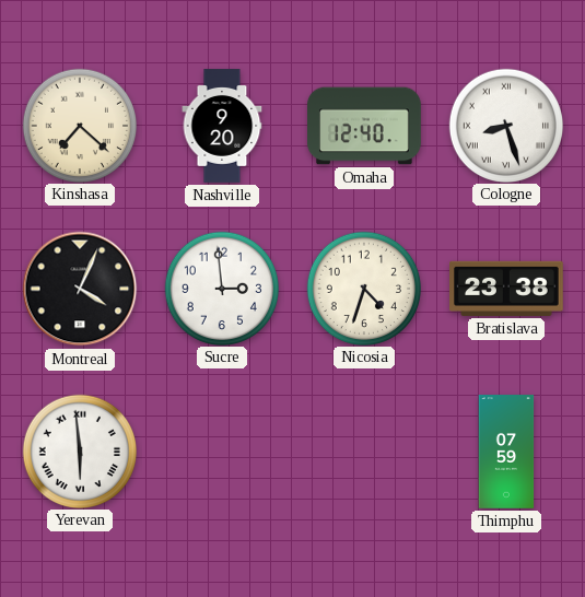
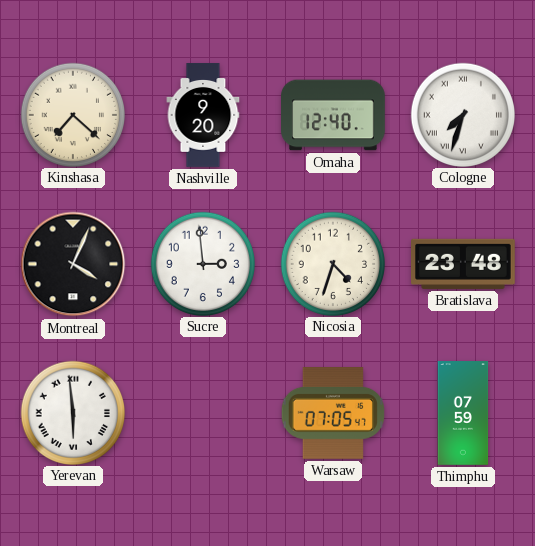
Cologne: 8:27 -> 7:33 (462, 114)
Bratislava: 23:38 -> 23:48 (464, 264)
Warsaw: none -> 07:05 (333, 414)
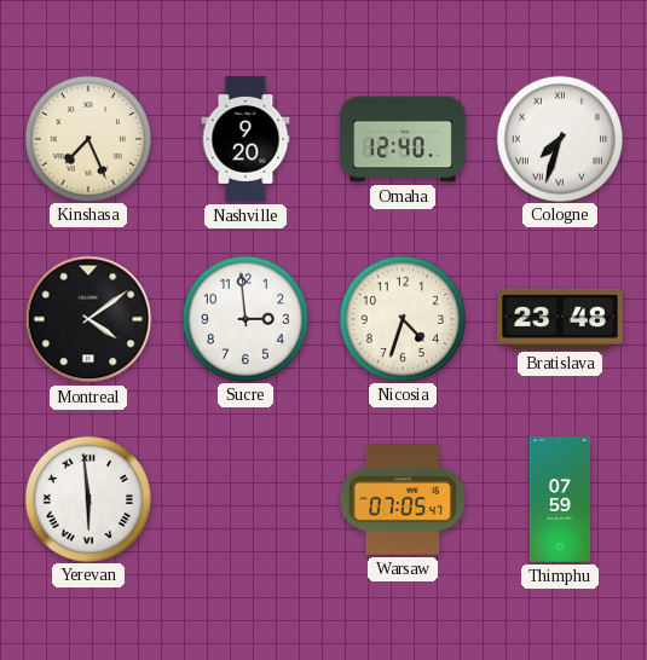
Kinshasa: 7:22 -> 7:26 (87, 138)
Montreal: 4:04 -> 4:09 (88, 319)
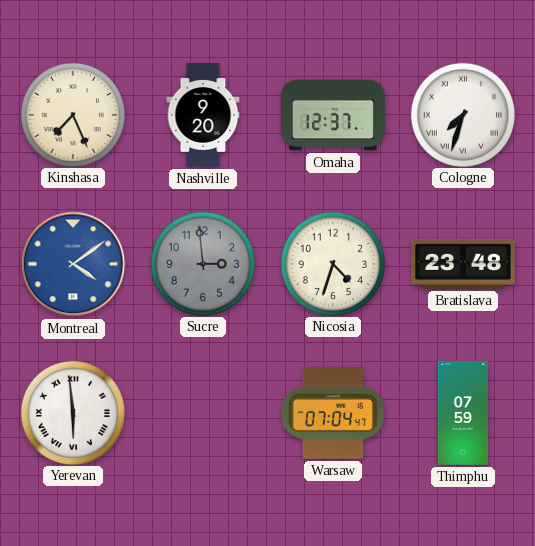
Omaha: 12:40 -> 12:37 (334, 115)
Montreal dial: black -> blue (73, 264)
Sucre dial: white -> grey (202, 263)
Warsaw: 07:05 -> 07:04 (333, 414)
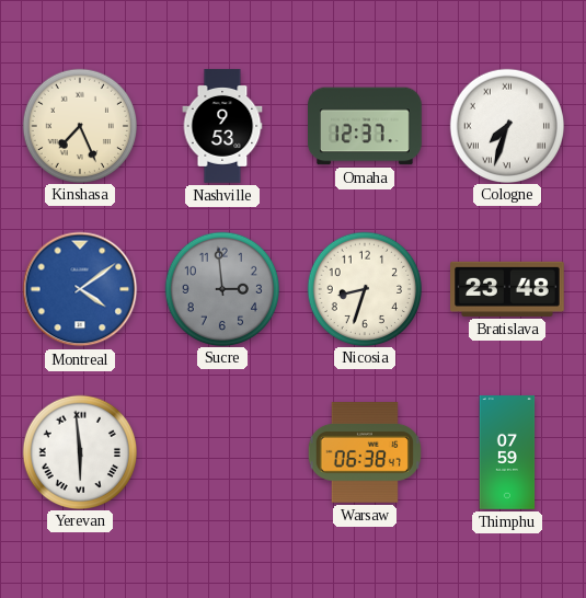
Nashville: 9:20 -> 9:53 (222, 126)
Nicosia: 4:33 -> 8:33 (364, 288)
Warsaw: 07:04 -> 06:38 (365, 453)
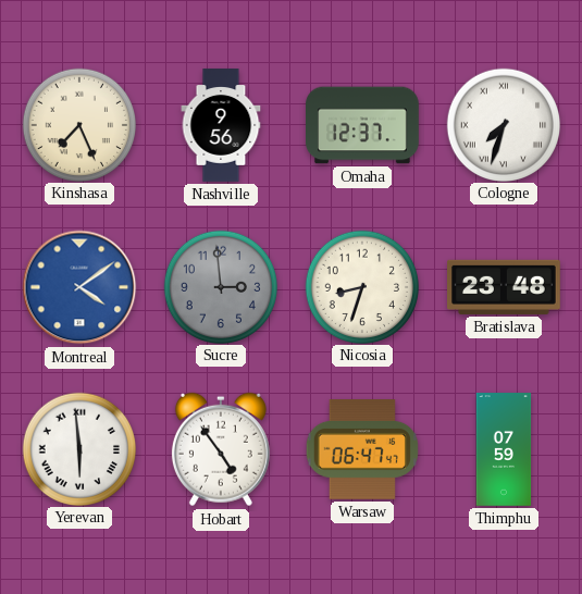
Nashville: 9:53 -> 9:56 (221, 125)
Hobart: none -> 4:54 (221, 449)
Warsaw: 06:38 -> 06:47 (362, 450)
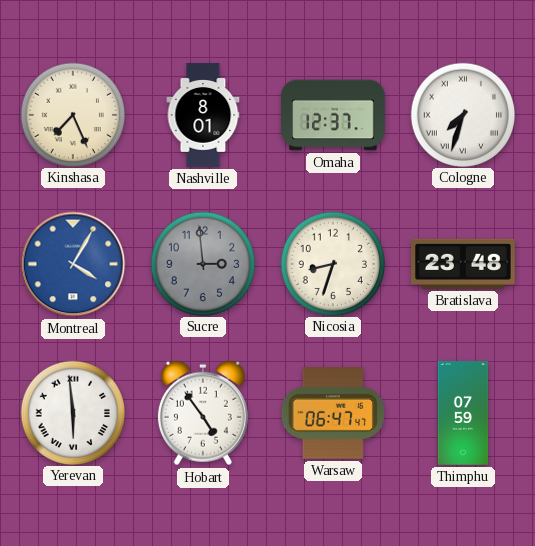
Nashville: 9:56 -> 8:01 (203, 115)
Montreal: 4:09 -> 4:05 (73, 264)
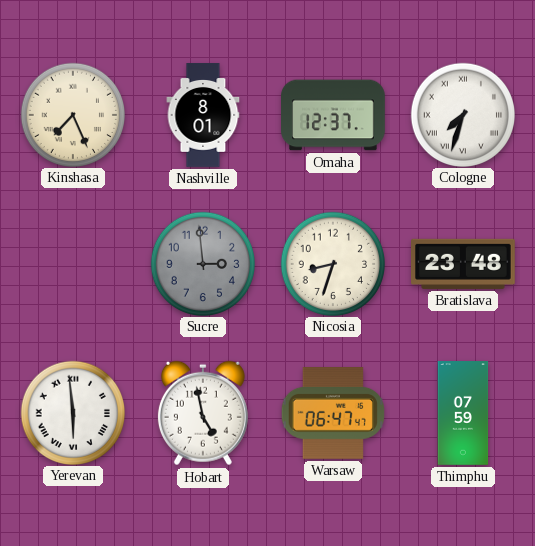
Montreal: 4:05 -> none (73, 264)
Hobart: 4:54 -> 4:58 (203, 413)
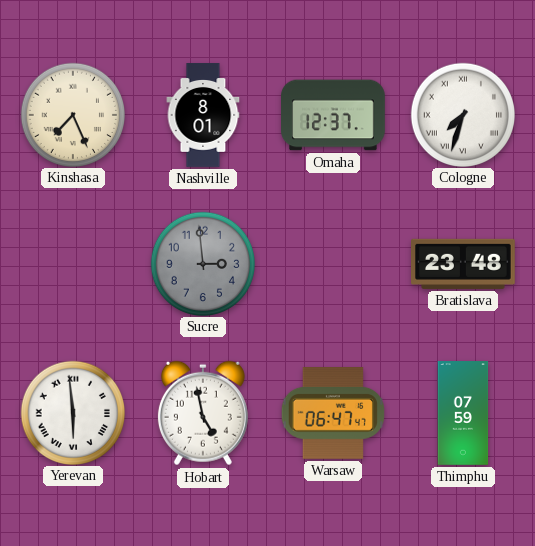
Nicosia: 8:33 -> none (332, 263)
